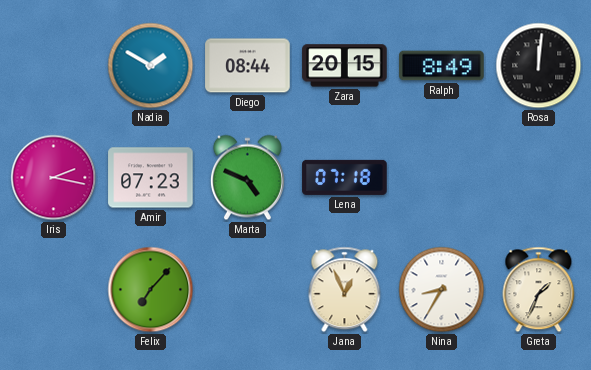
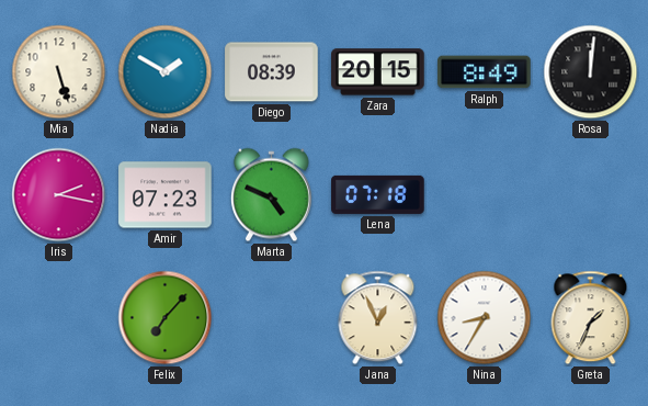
Mia: none -> 5:27 (59, 72)
Diego: 08:44 -> 08:39 (272, 72)
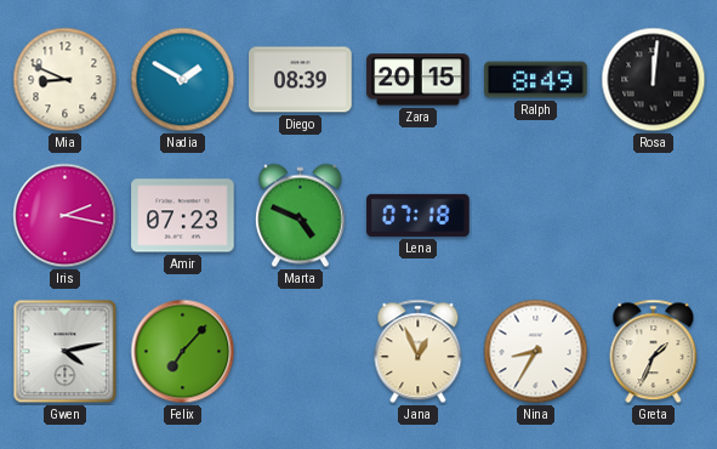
Mia: 5:27 -> 8:49 (66, 80)
Gwen: none -> 4:13 (66, 352)
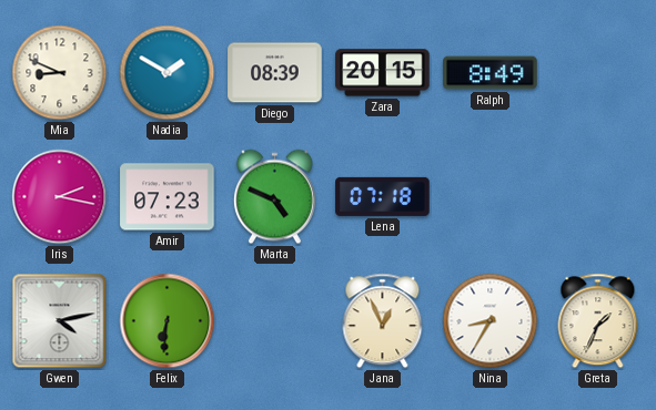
Rosa: 12:01 -> none (654, 80)
Felix: 7:07 -> 6:31 (168, 321)
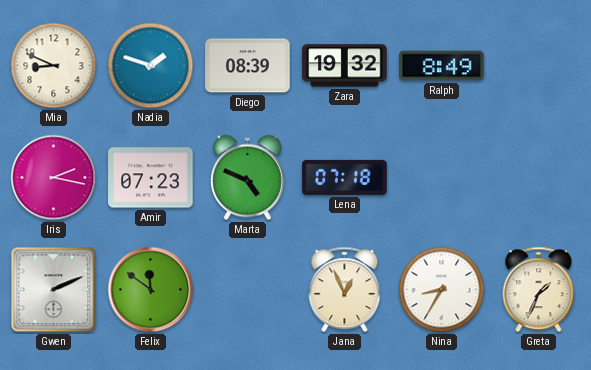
Nadia: 1:50 -> 1:48 (151, 66)
Zara: 20:15 -> 19:32 (345, 66)
Gwen: 4:13 -> 2:11 (54, 290)
Felix: 6:31 -> 11:51 (151, 290)
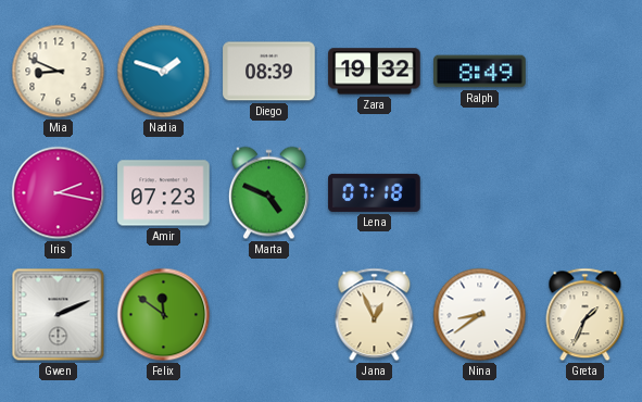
Nina: 8:35 -> 8:39 (480, 315)
